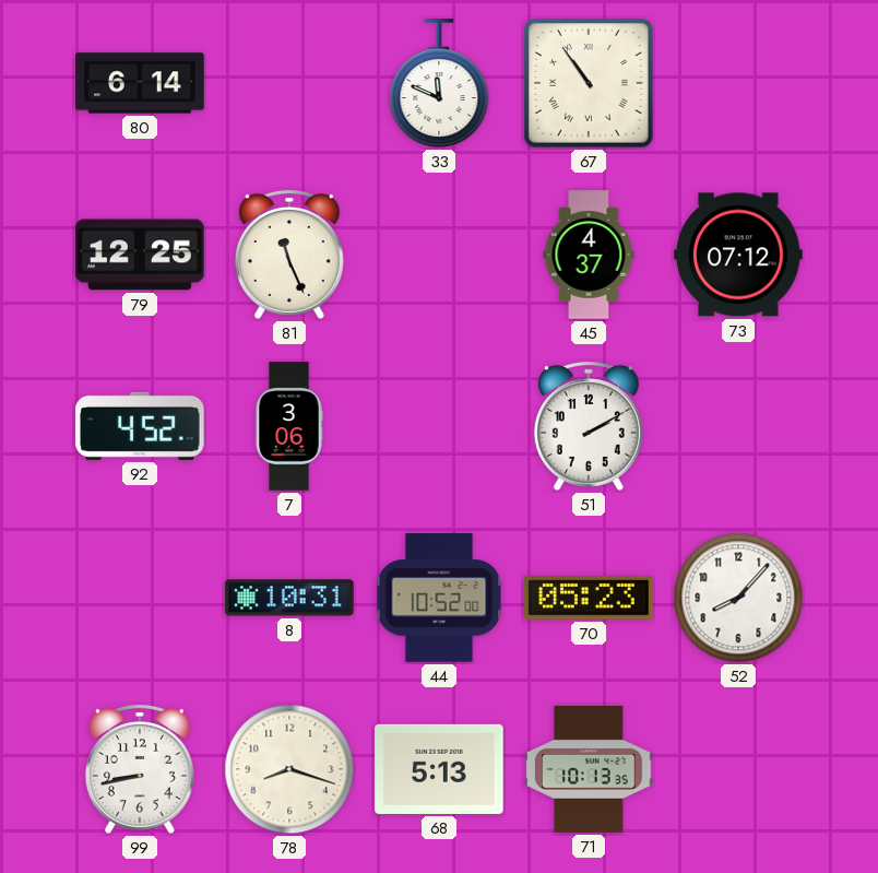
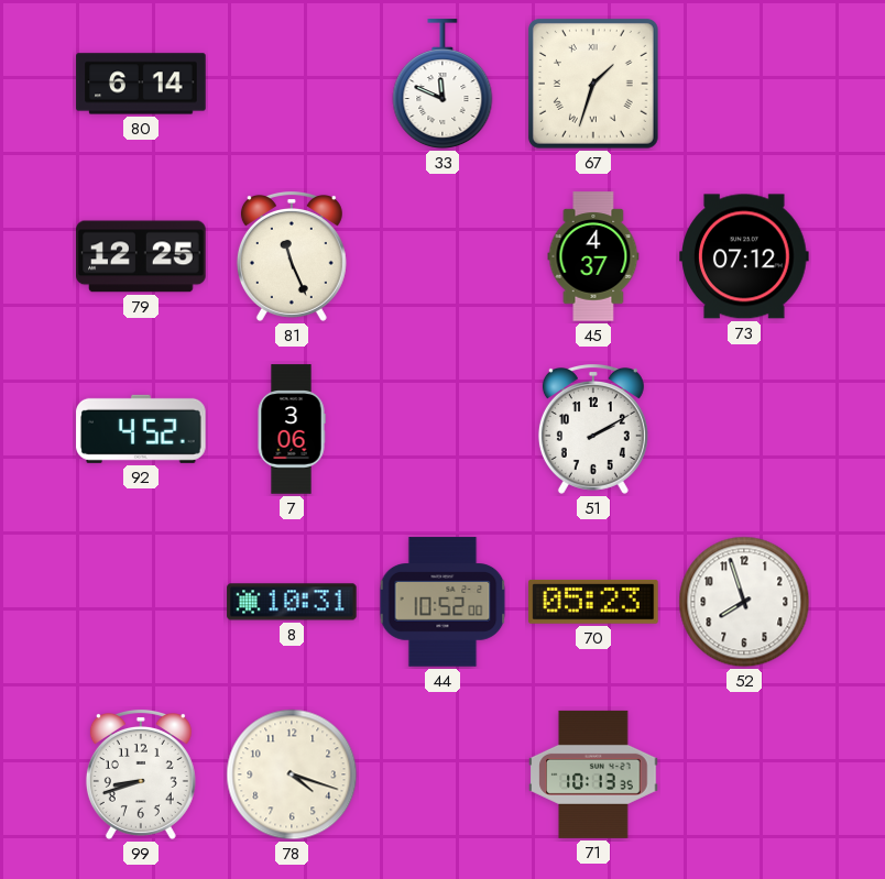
67: 10:54 -> 1:33 (593, 84)
52: 8:07 -> 7:57 (744, 602)
99: 8:43 -> 8:42 (141, 776)
78: 8:18 -> 4:18 (292, 774)
68: 5:13 -> none (439, 769)
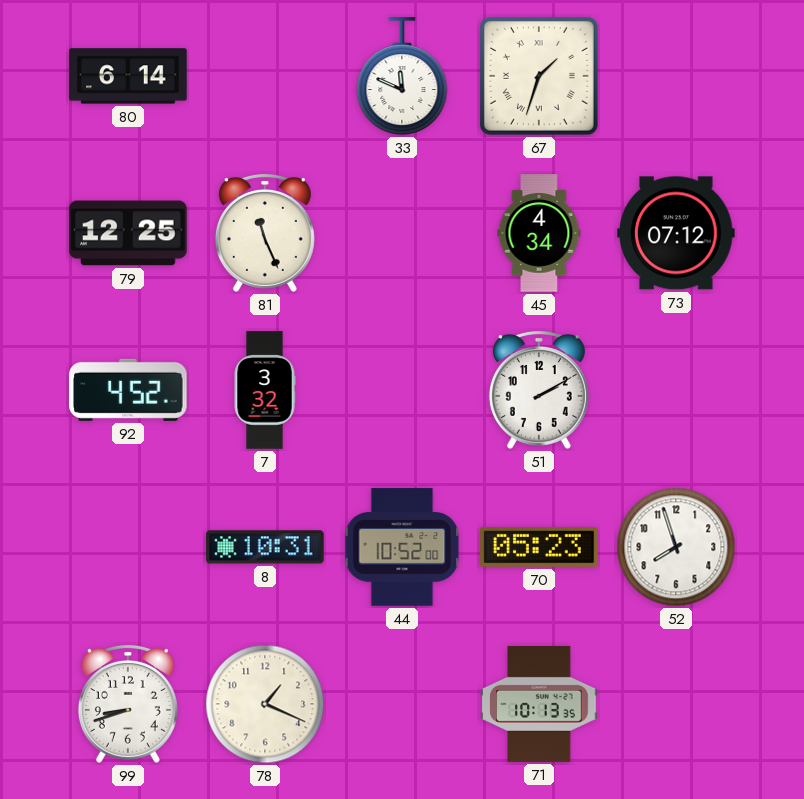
45: 4:37 -> 4:34 (539, 233)
7: 3:06 -> 3:32 (265, 390)
78: 4:18 -> 1:19 (265, 704)
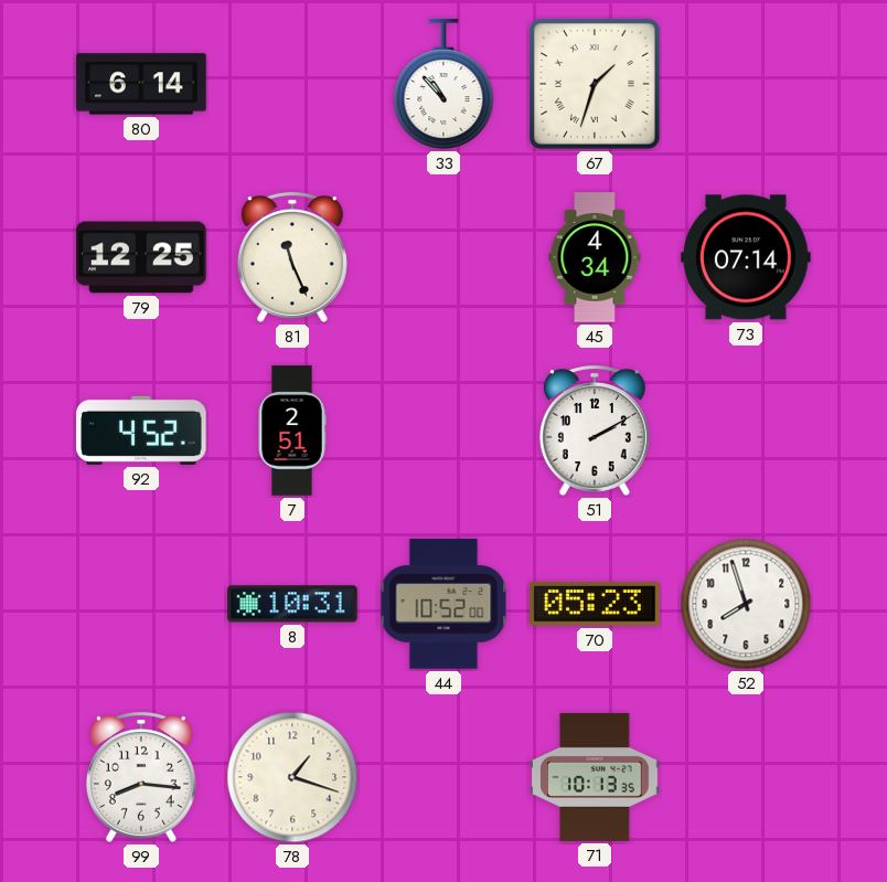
33: 11:49 -> 10:53 (443, 85)
73: 07:12 -> 07:14 (746, 257)
7: 3:32 -> 2:51 (292, 431)
99: 8:42 -> 8:16 (141, 778)
78: 1:19 -> 1:18 (292, 777)
